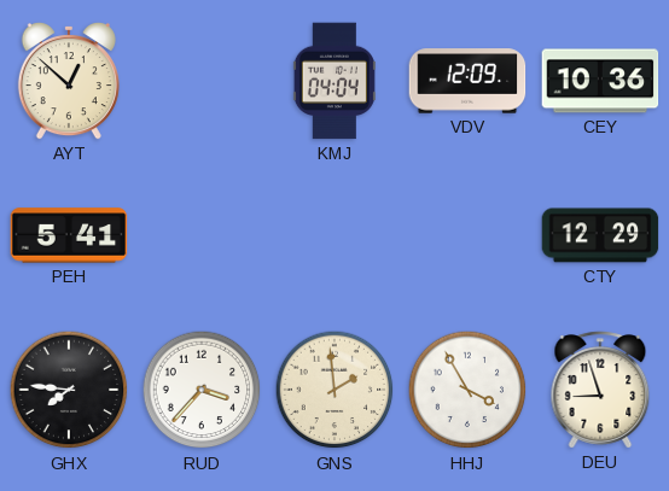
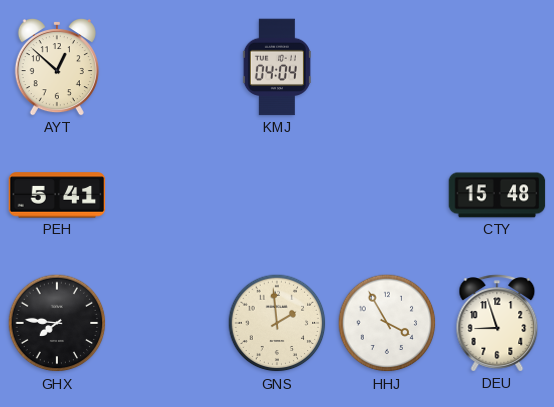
VDV: 12:09 -> none (467, 81)
CEY: 10:36 -> none (600, 81)
CTY: 12:29 -> 15:48 (497, 195)
RUD: 3:37 -> none (202, 390)
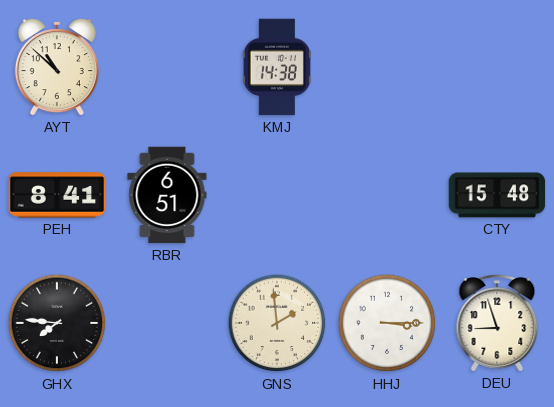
AYT: 12:52 -> 10:52 (57, 67)
KMJ: 04:04 -> 14:38 (277, 67)
PEH: 5:41 -> 8:41 (57, 195)
RBR: none -> 6:51 (167, 195)
HHJ: 3:55 -> 3:15 (387, 323)
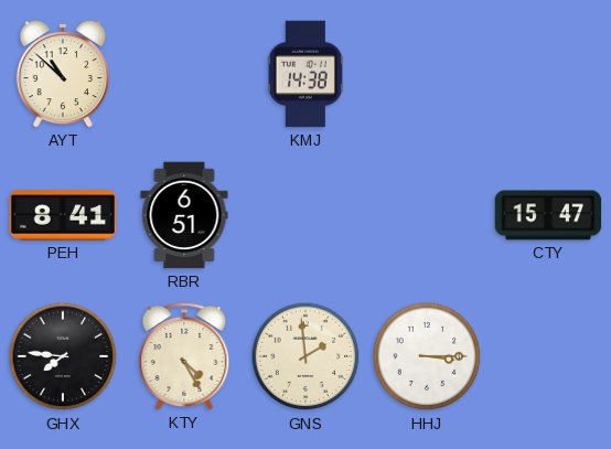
CTY: 15:48 -> 15:47 (548, 215)
KTY: none -> 4:25 (184, 356)
DEU: 8:57 -> none (497, 323)
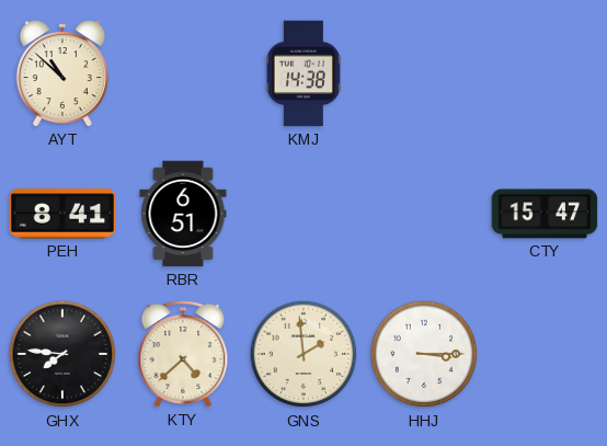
KTY: 4:25 -> 4:38 (183, 354)
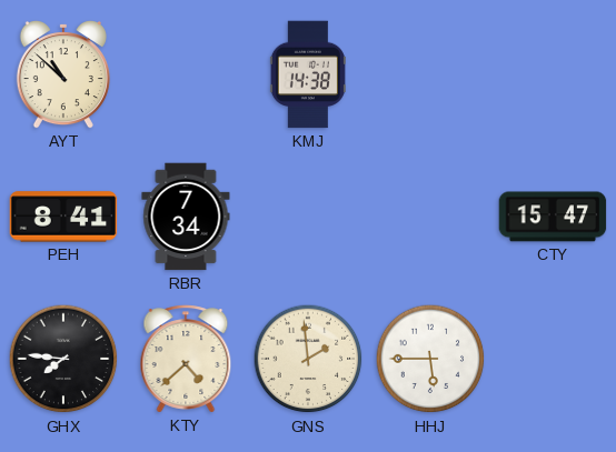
RBR: 6:51 -> 7:34 (186, 217)
HHJ: 3:15 -> 5:45 (430, 359)
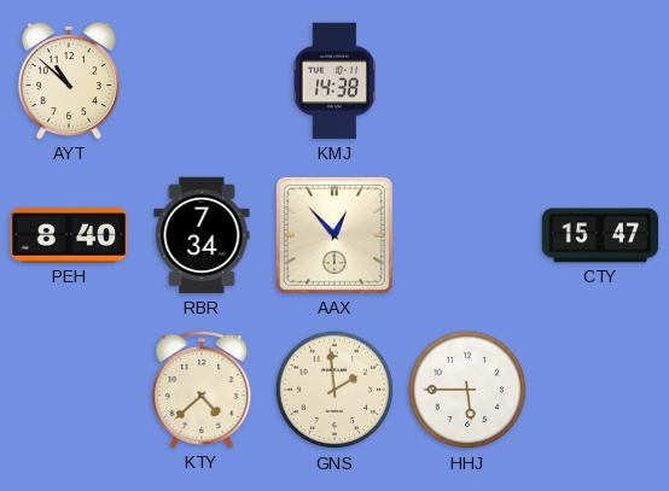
PEH: 8:41 -> 8:40 (69, 235)
AAX: none -> 12:53 (334, 235)
GHX: 7:46 -> none (63, 359)
